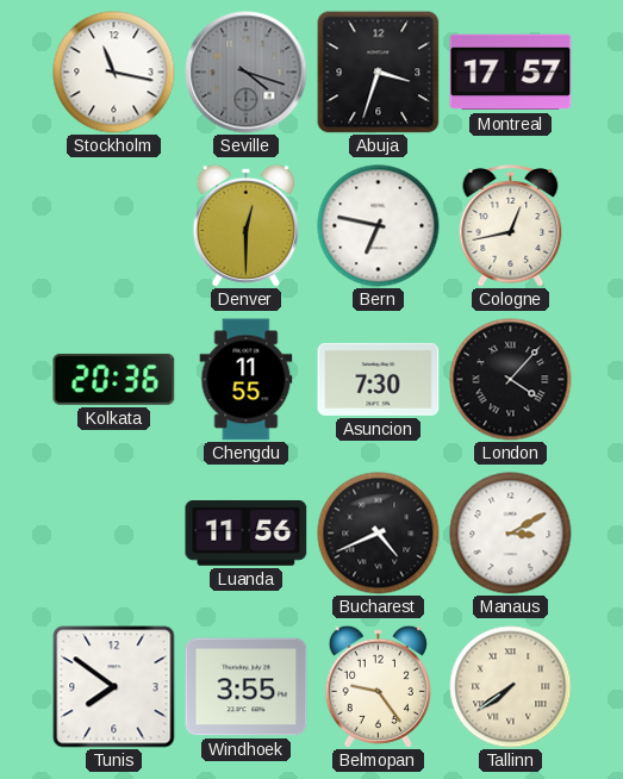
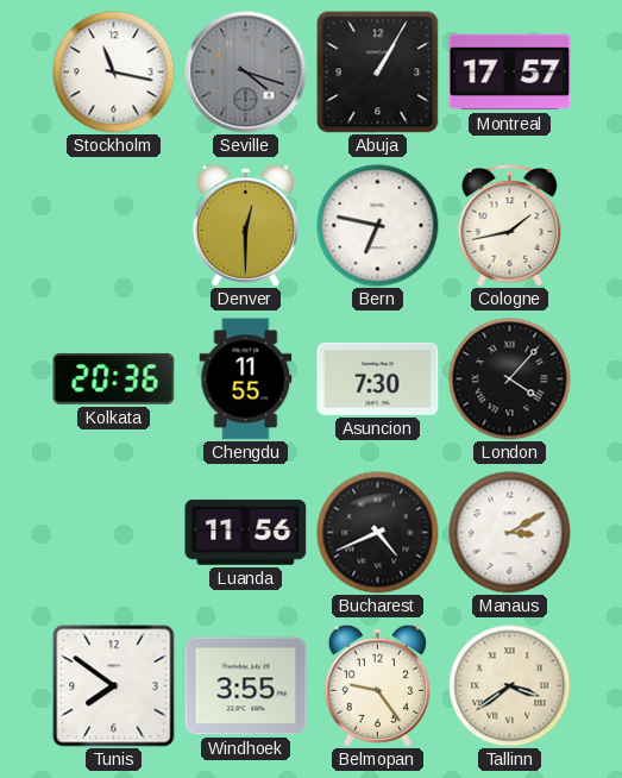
Abuja: 3:33 -> 1:05 (378, 73)
Cologne: 12:43 -> 1:43 (510, 226)
Tallinn: 7:39 -> 3:39 (510, 686)
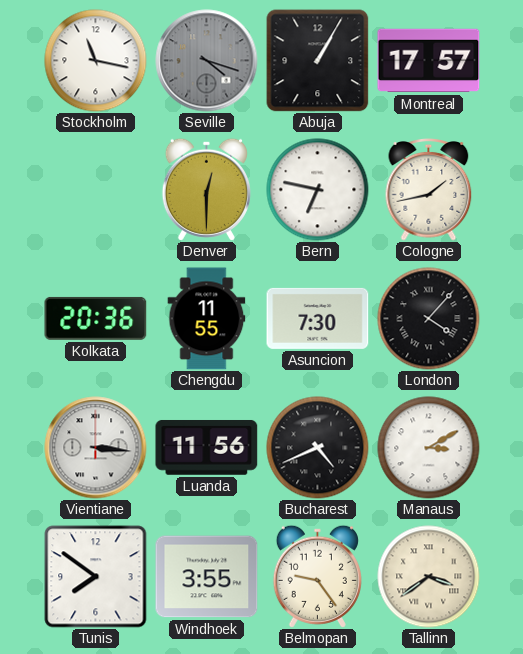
Vientiane: none -> 3:16 (96, 448)
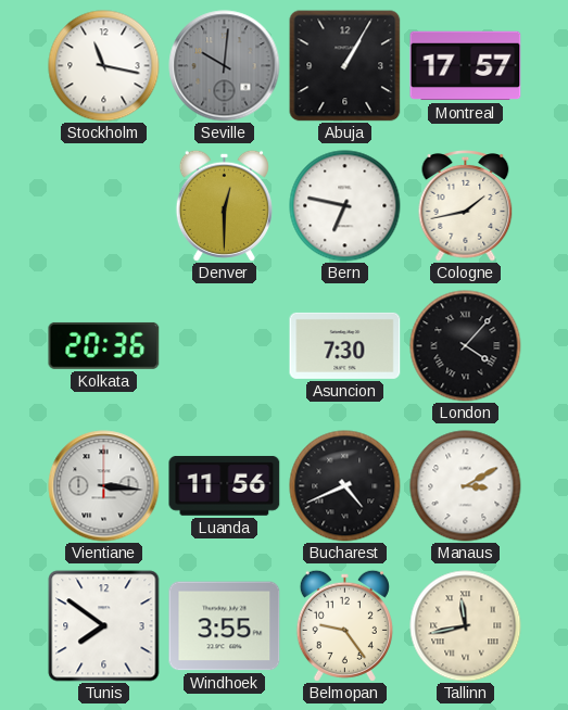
Seville: 4:18 -> 10:01 (225, 66)
Chengdu: 11:55 -> none (207, 319)
Tallinn: 3:39 -> 11:43 (466, 626)
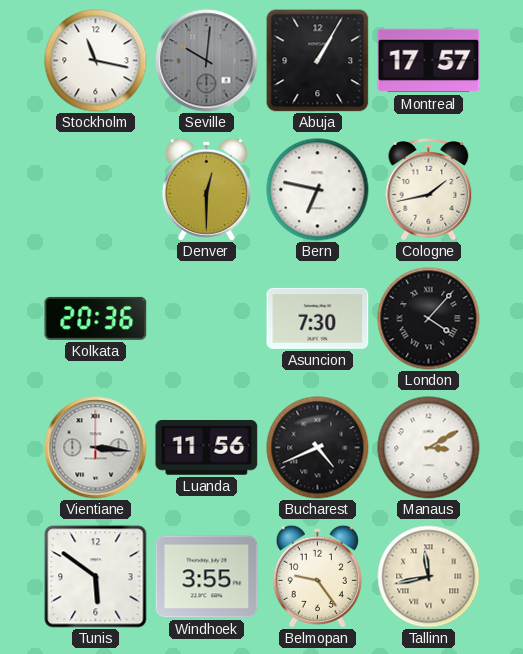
Tunis: 7:51 -> 5:51 (96, 577)
